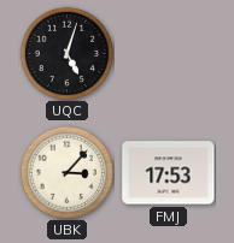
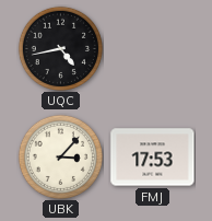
UQC: 5:03 -> 4:43 (60, 48)
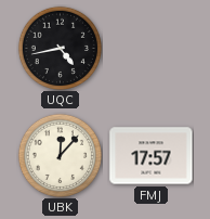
UBK: 3:07 -> 12:07 (60, 155)
FMJ: 17:53 -> 17:57 (152, 156)
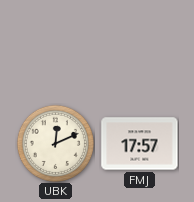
UQC: 4:43 -> none (60, 48)
UBK: 12:07 -> 12:11 (55, 143)
